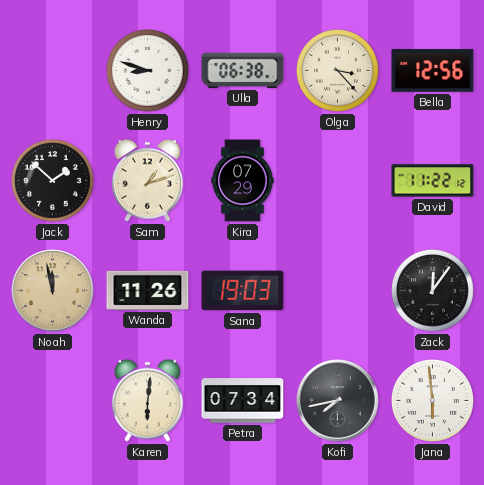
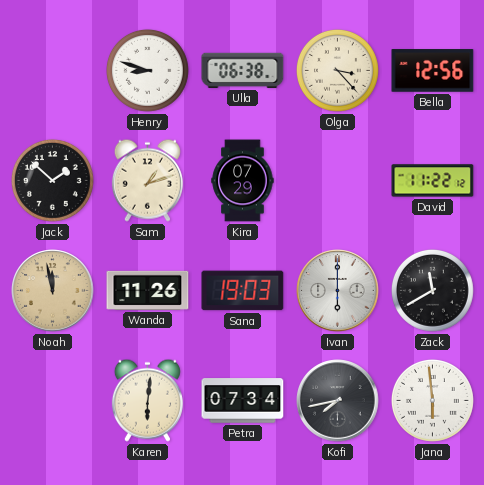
Ivan: none -> 6:00 (338, 291)
Zack: 12:06 -> 11:40 (433, 291)
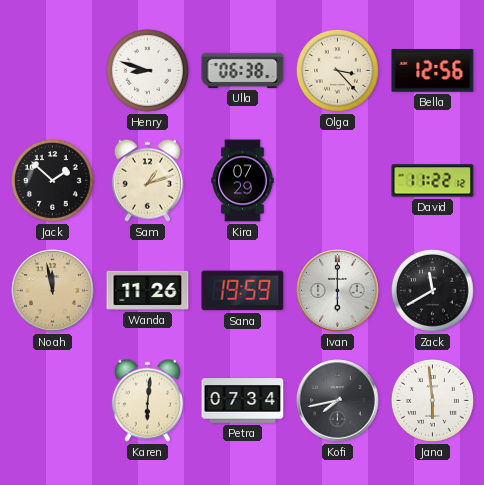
Sana: 19:03 -> 19:59 (243, 291)
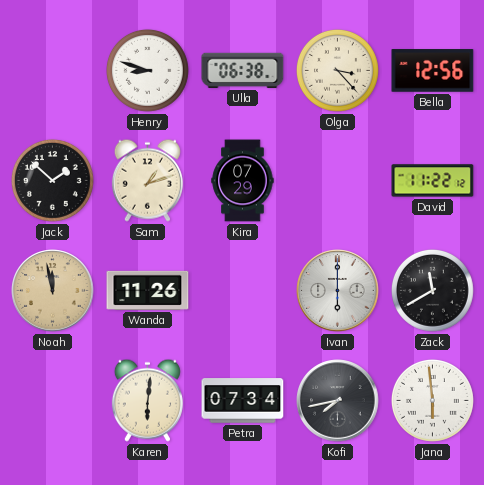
Sana: 19:59 -> none (243, 291)
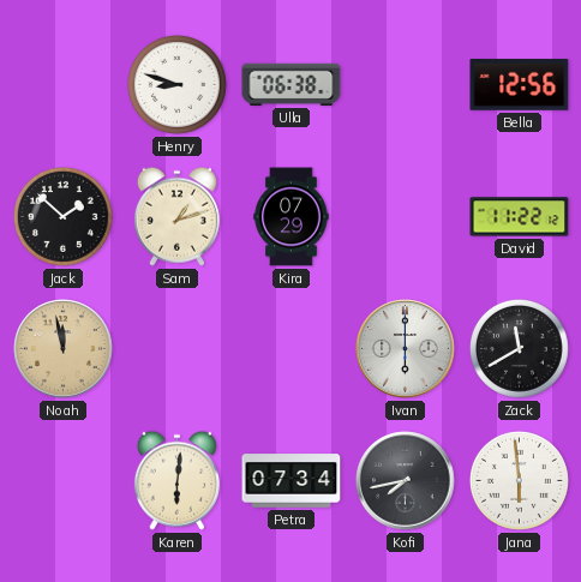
Olga: 3:23 -> none (338, 71)
Wanda: 11:26 -> none (148, 290)
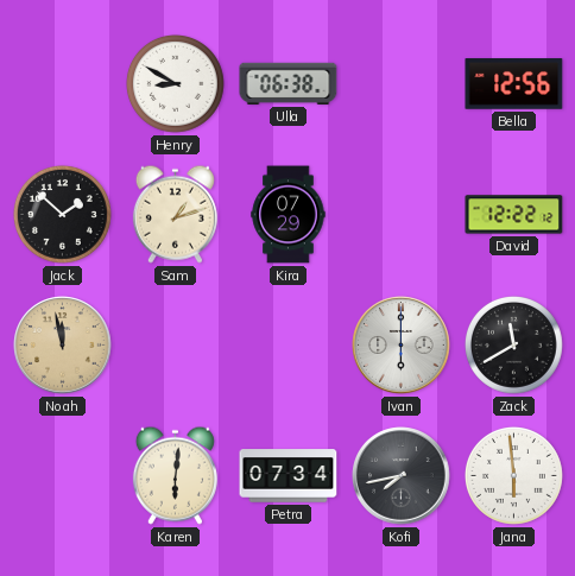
Henry: 8:48 -> 8:50 (176, 84)
David: 11:22 -> 12:22 (514, 215)
